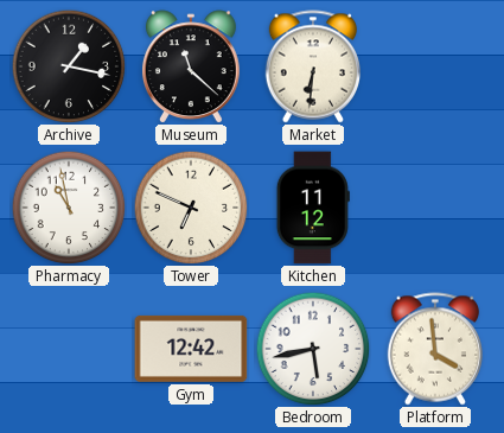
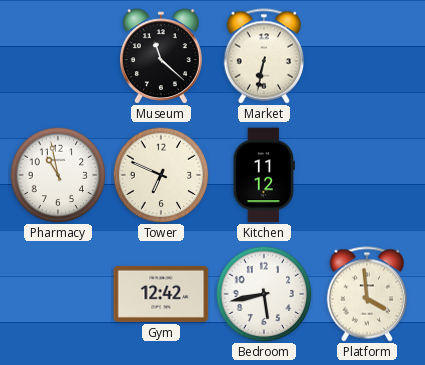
Archive: 1:17 -> none (69, 66)
Market: 6:31 -> 6:32 (263, 56)
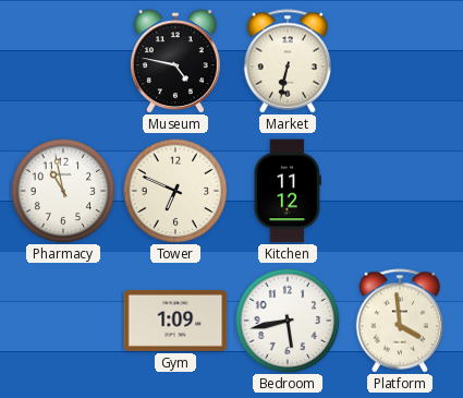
Museum: 11:22 -> 4:47 (175, 61)
Gym: 12:42 -> 1:09 (175, 321)
